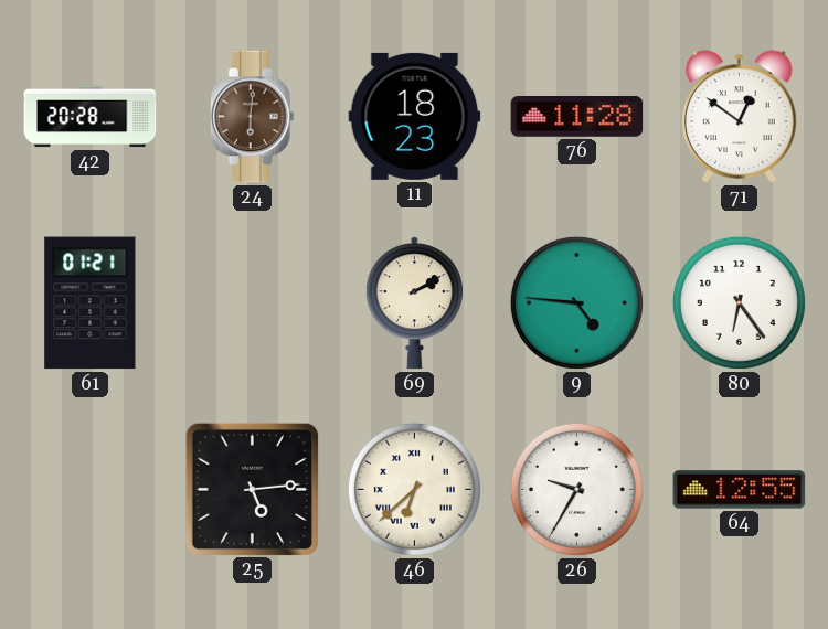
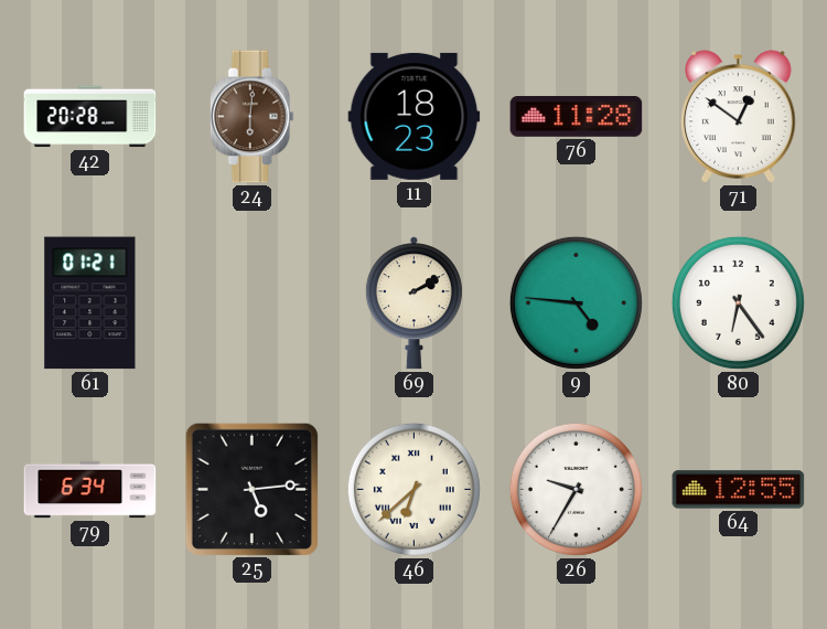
79: none -> 6:34 (90, 490)
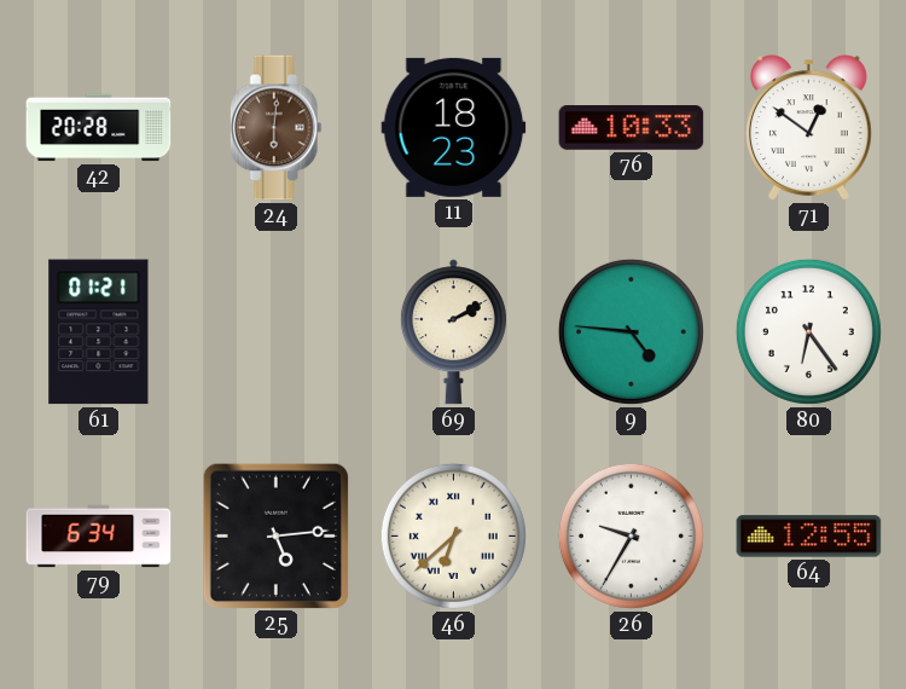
76: 11:28 -> 10:33 (632, 128)
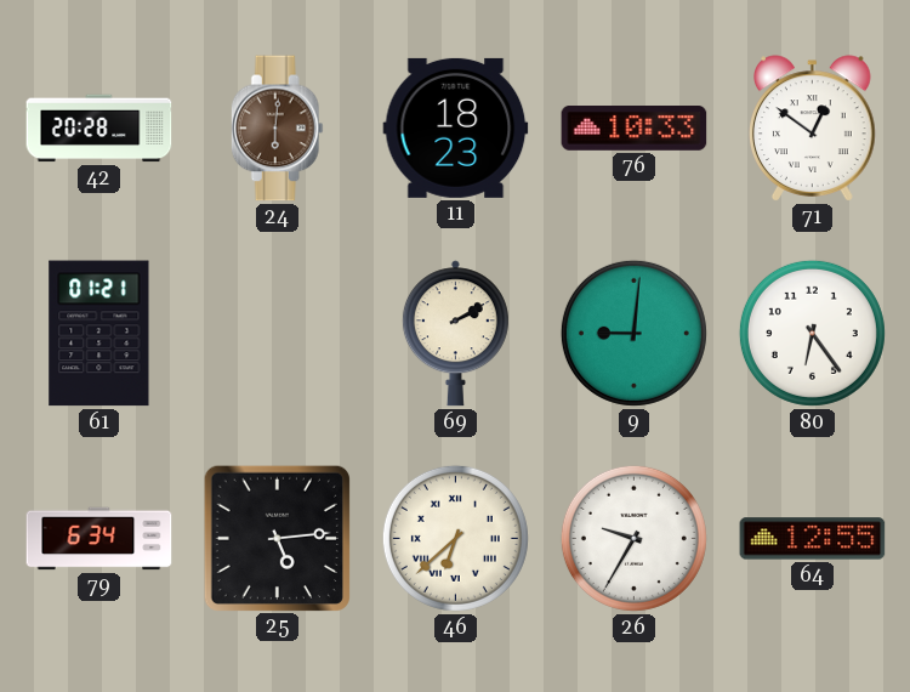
9: 4:46 -> 9:01 (633, 333)
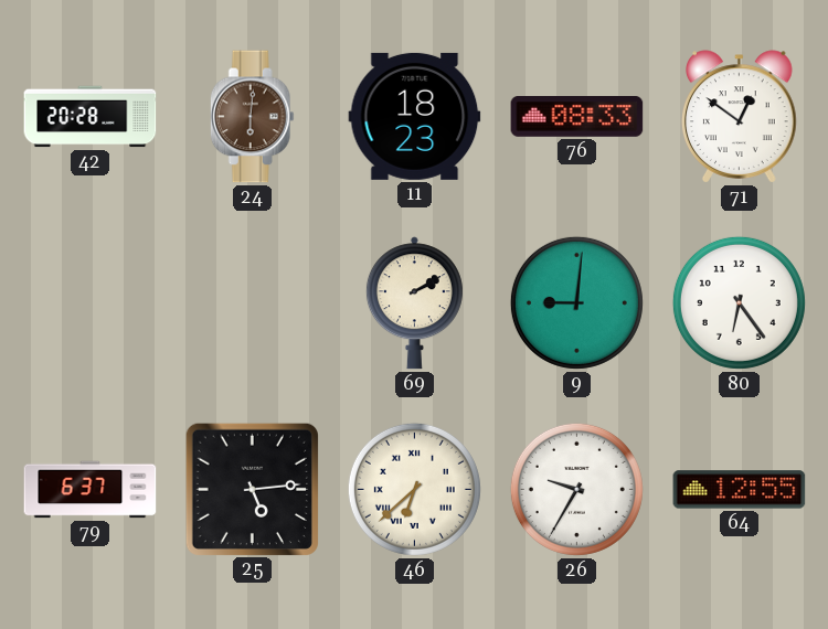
76: 10:33 -> 08:33 (577, 117)
61: 01:21 -> none (99, 334)
79: 6:34 -> 6:37 (91, 490)
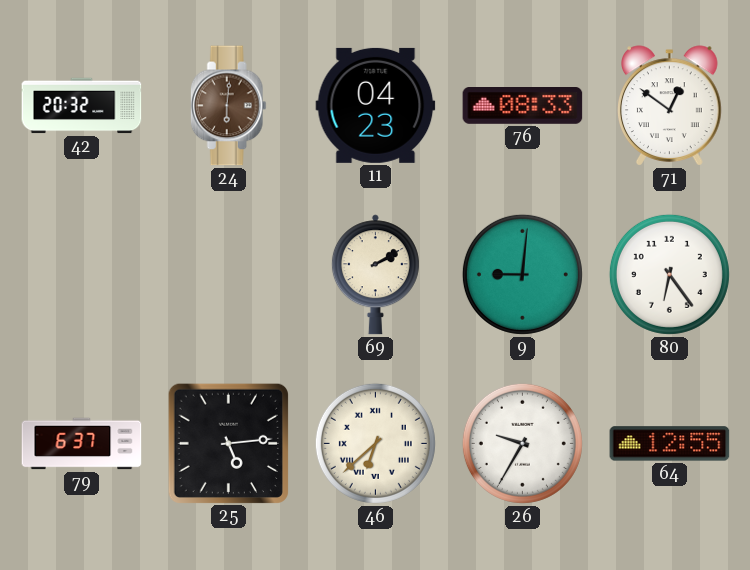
42: 20:28 -> 20:32 (82, 106)
11: 18:23 -> 04:23 (376, 105)
